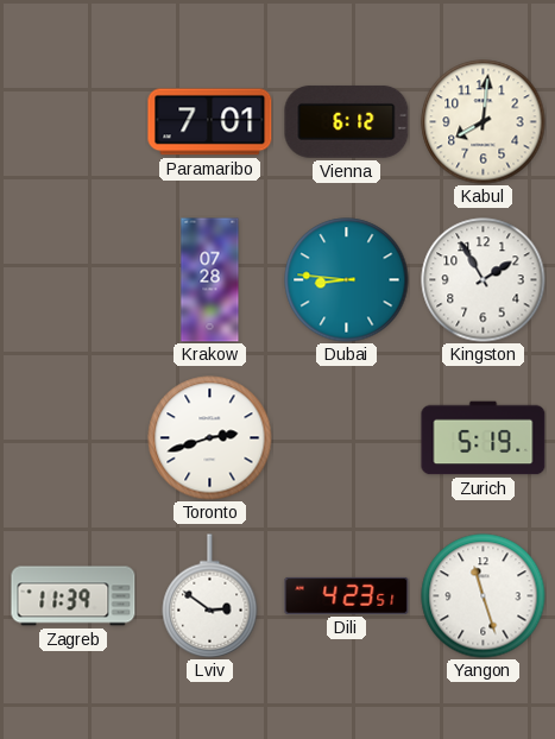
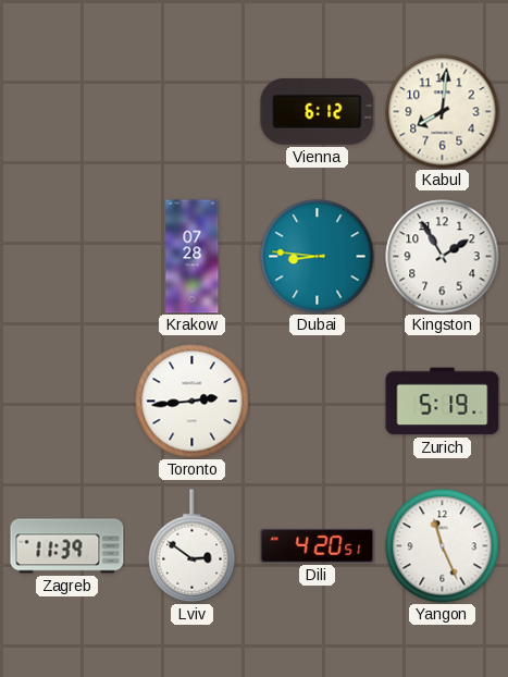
Paramaribo: 7:01 -> none (210, 122)
Toronto: 2:42 -> 2:44 (193, 402)
Dili: 4:23 -> 4:20 (318, 545)
Yangon: 11:27 -> 11:26 (443, 546)
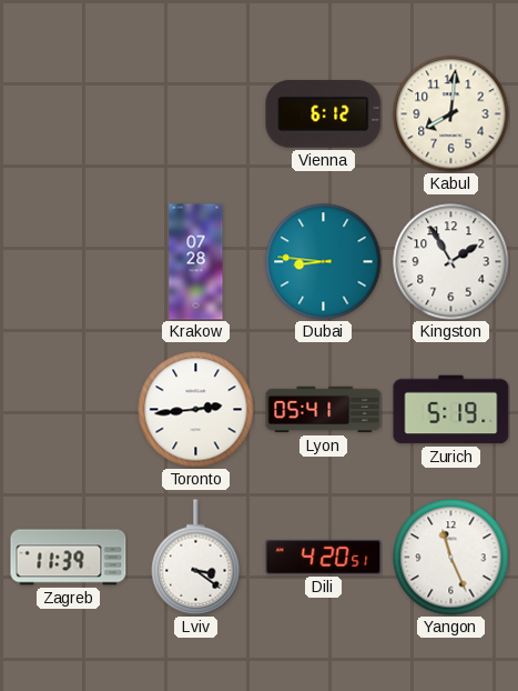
Lyon: none -> 05:41 (324, 410)
Lviv: 2:51 -> 3:21 (196, 558)
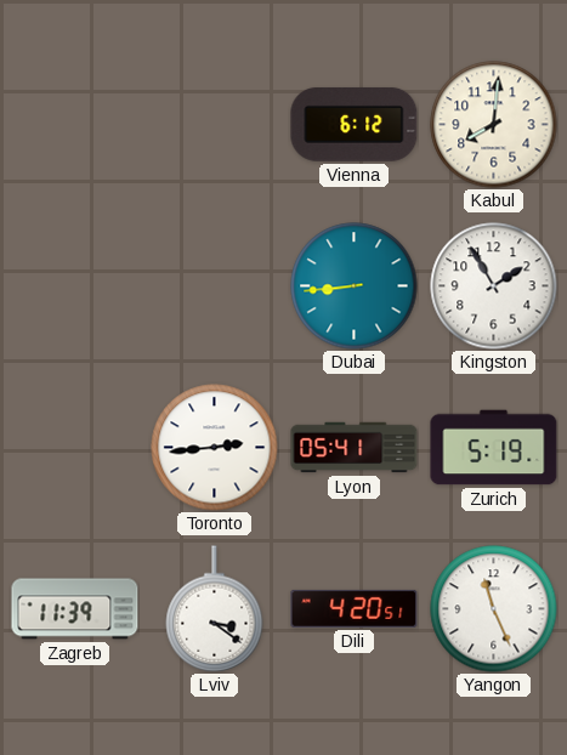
Krakow: 07:28 -> none (196, 262)
Dubai: 8:46 -> 8:44 (355, 286)
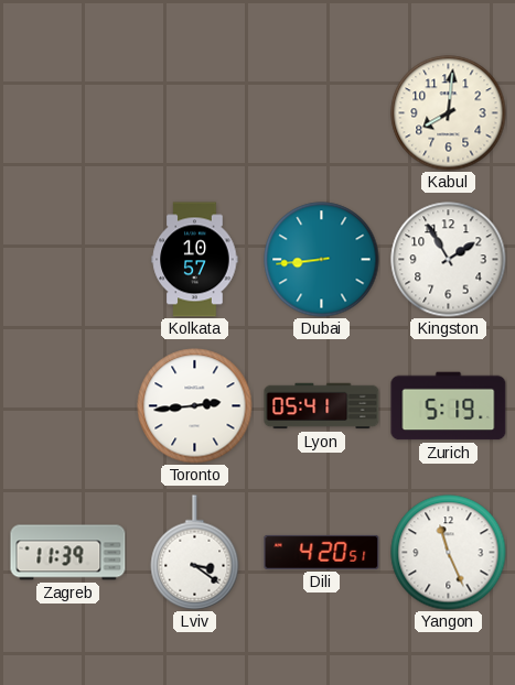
Vienna: 6:12 -> none (355, 124)
Kolkata: none -> 10:57 (195, 260)
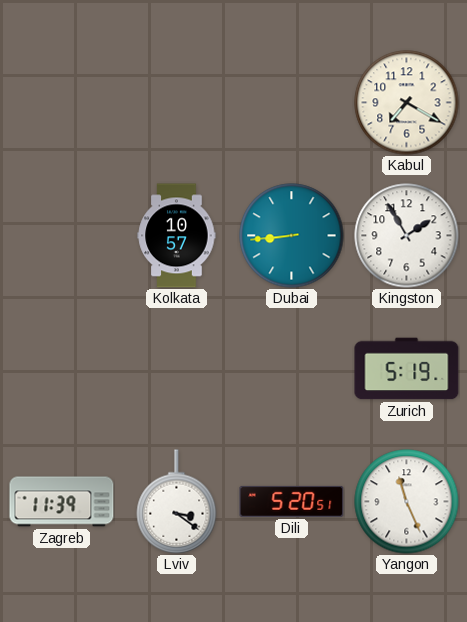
Kabul: 8:01 -> 7:20 (407, 103)
Toronto: 2:44 -> none (195, 406)
Lyon: 05:41 -> none (322, 406)
Dili: 4:20 -> 5:20 (292, 501)
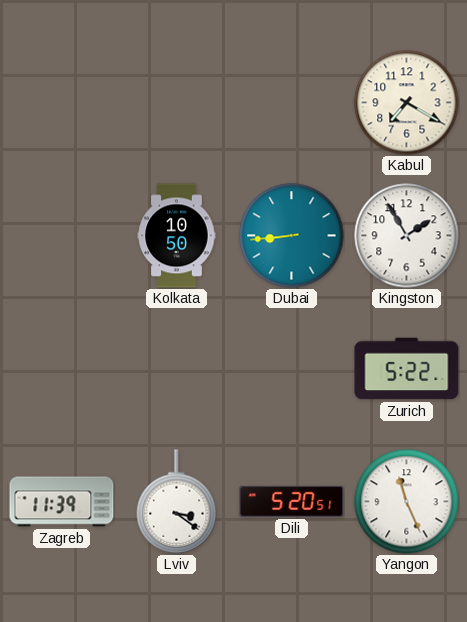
Kolkata: 10:57 -> 10:50 (177, 236)
Zurich: 5:19 -> 5:22 (407, 369)
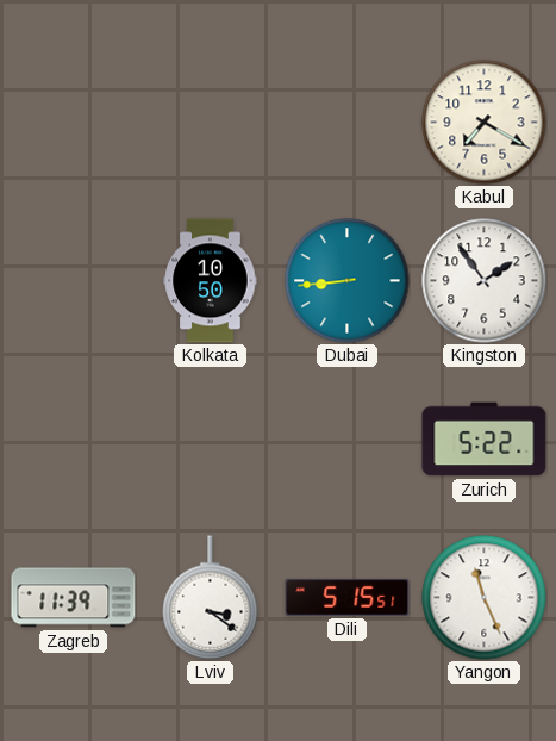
Kingston: 1:55 -> 1:54 (485, 281)
Dili: 5:20 -> 5:15 (348, 597)
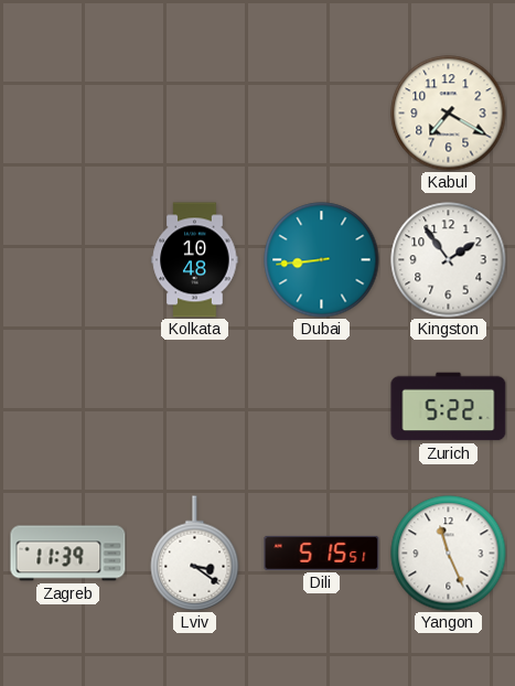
Kolkata: 10:50 -> 10:48 (195, 260)
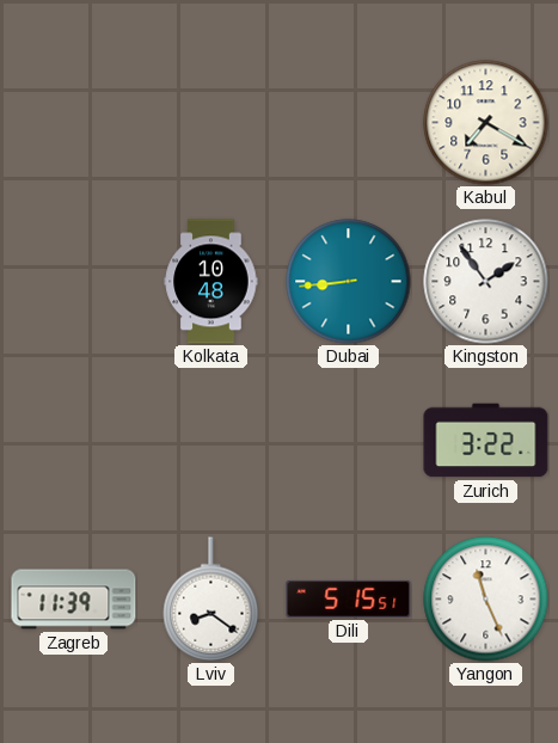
Zurich: 5:22 -> 3:22 (486, 441)
Lviv: 3:21 -> 8:21 (211, 600)
